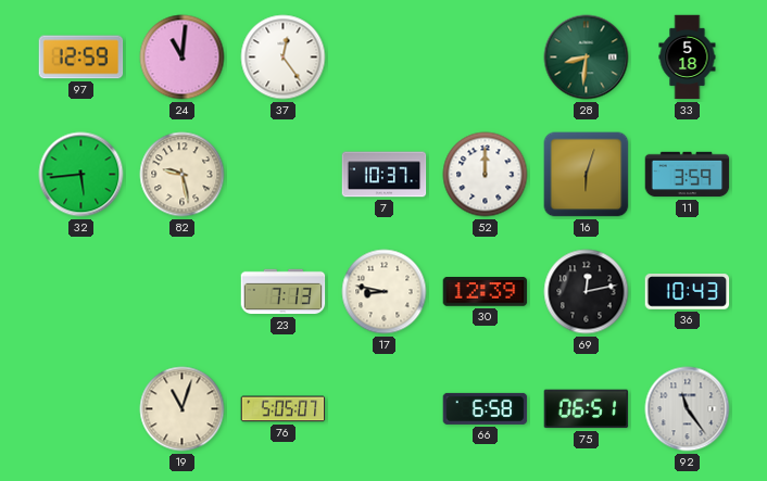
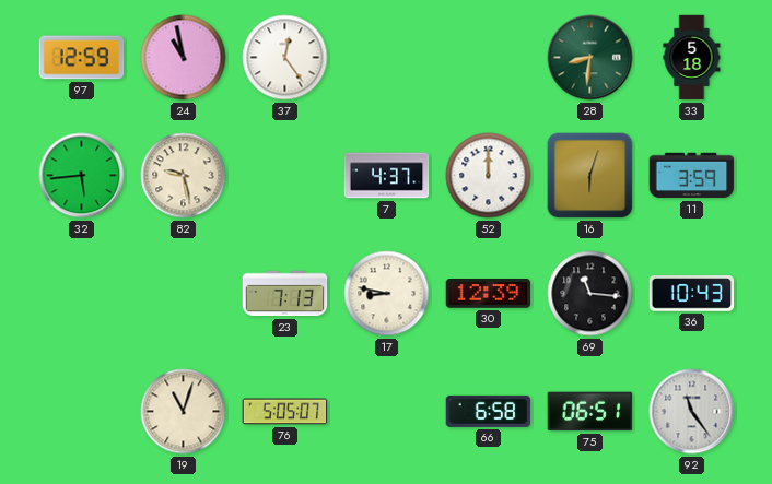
24: 11:01 -> 10:58 (184, 58)
7: 10:37 -> 4:37 (387, 176)
69: 12:13 -> 11:16 (590, 294)
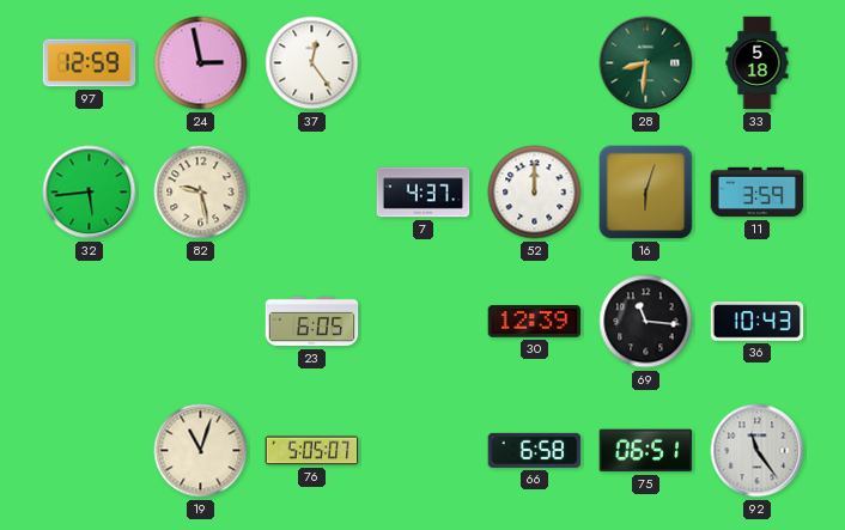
24: 10:58 -> 2:58 (201, 63)
23: 7:13 -> 6:05 (312, 322)
17: 8:47 -> none (387, 294)
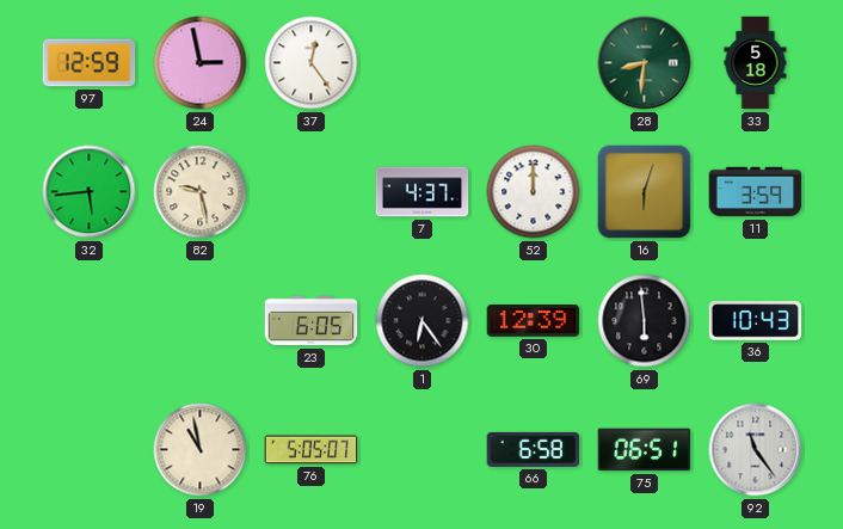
1: none -> 6:24 (423, 321)
69: 11:16 -> 5:59 (645, 321)
19: 11:03 -> 10:58 (201, 450)
